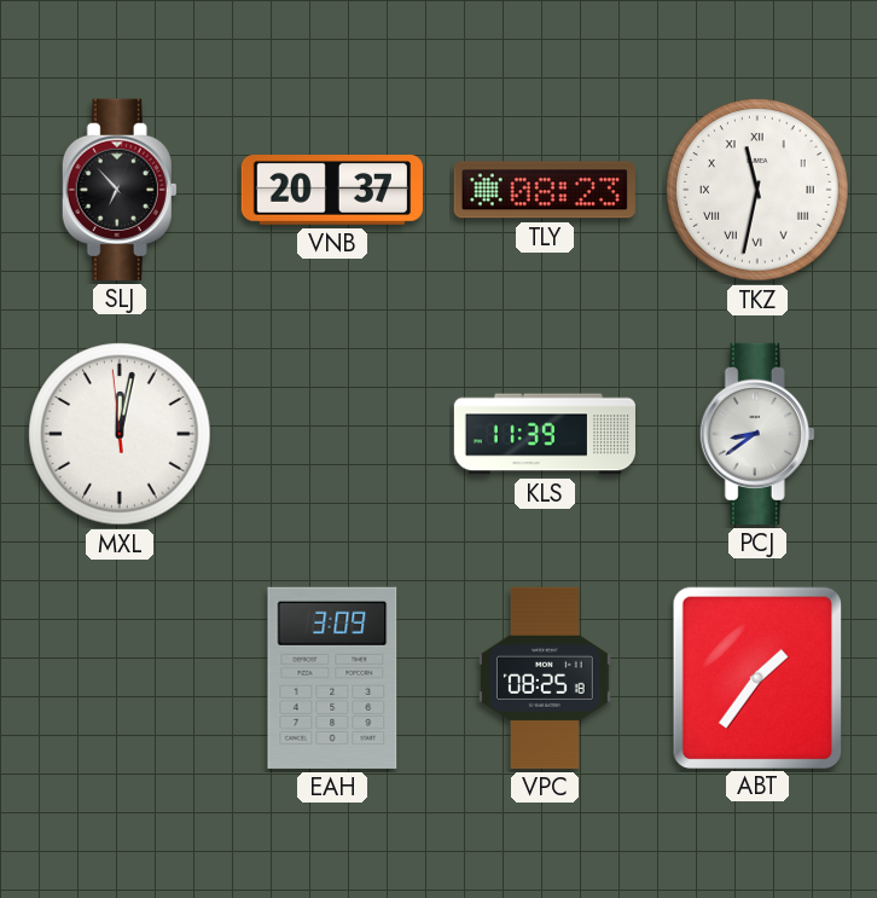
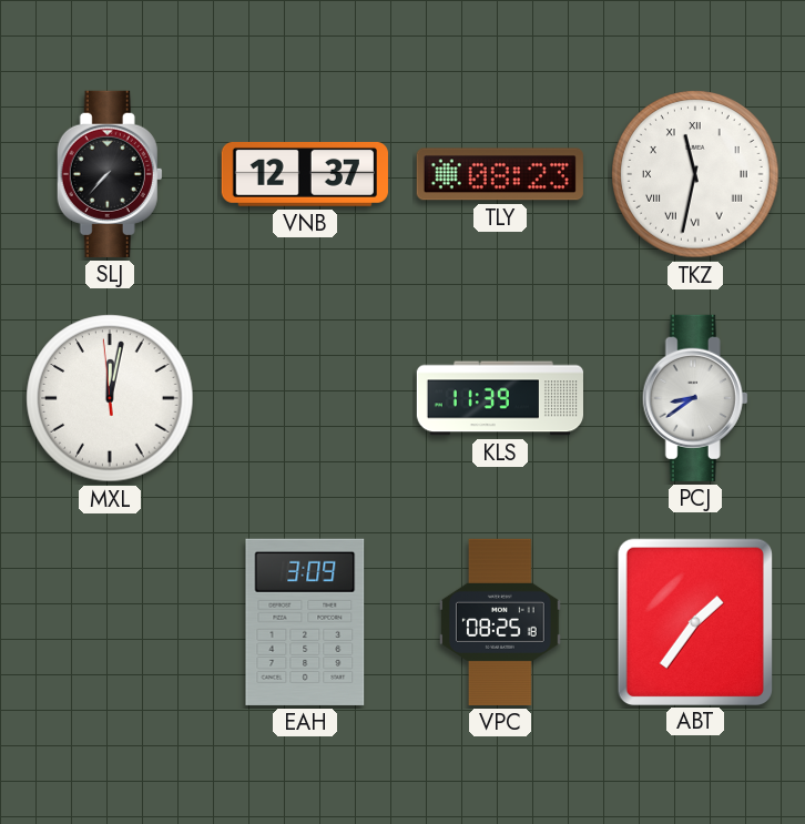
SLJ: 6:53 -> 7:37 (110, 174)
VNB: 20:37 -> 12:37 (305, 175)
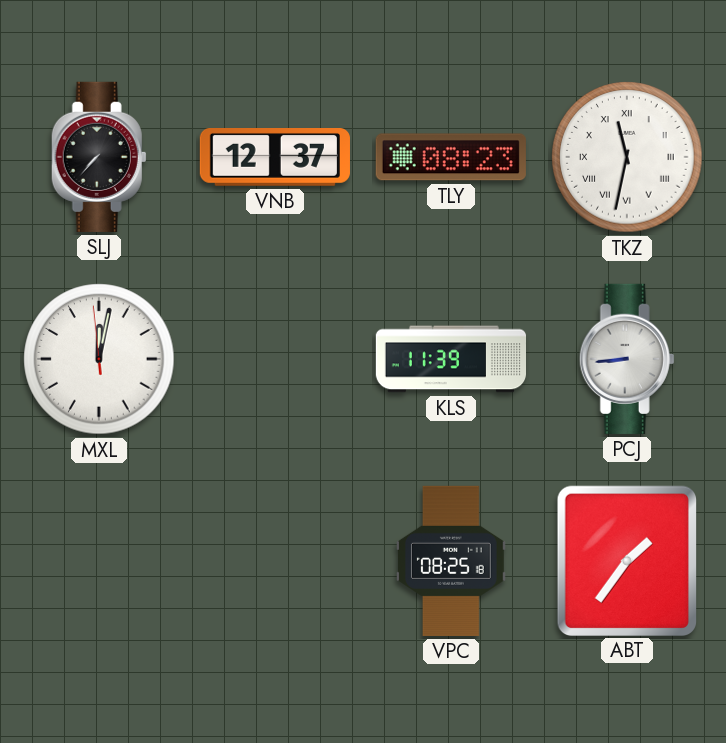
PCJ: 8:39 -> 8:44 (627, 359)
EAH: 3:09 -> none (305, 622)
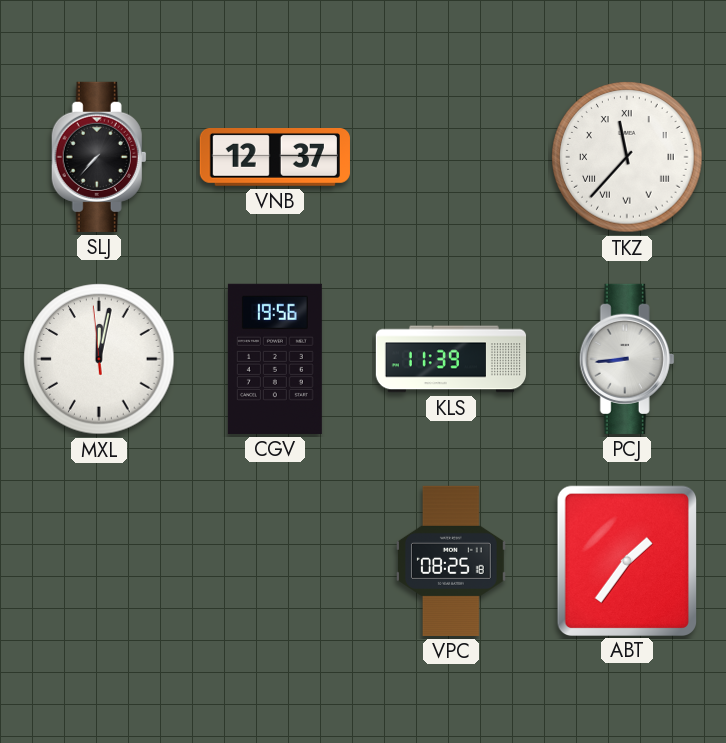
TLY: 08:23 -> none (451, 157)
TKZ: 11:32 -> 11:37 (627, 157)
CGV: none -> 19:56 (275, 359)
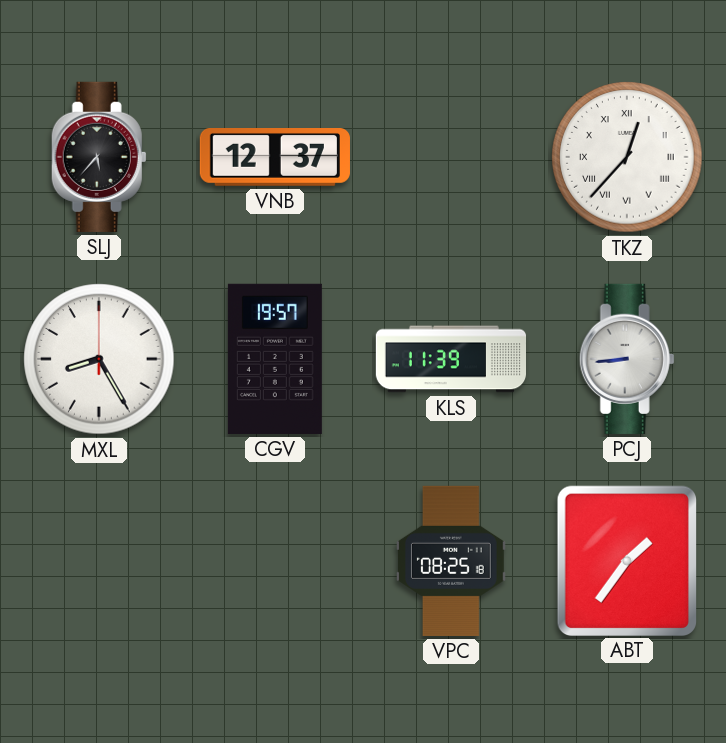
SLJ: 7:37 -> 5:37 (99, 157)
TKZ: 11:37 -> 12:37 (627, 157)
MXL: 12:01 -> 8:25 (99, 359)
CGV: 19:56 -> 19:57 (275, 359)
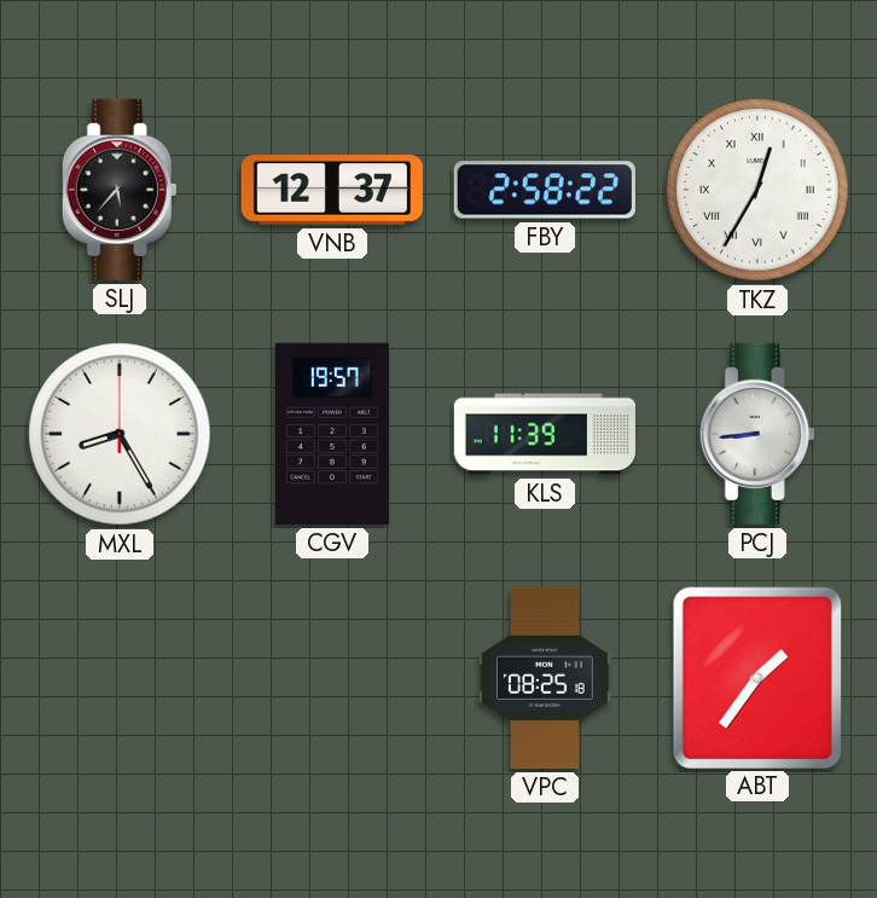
FBY: none -> 2:58 (545, 190)
TKZ: 12:37 -> 12:35 (757, 190)
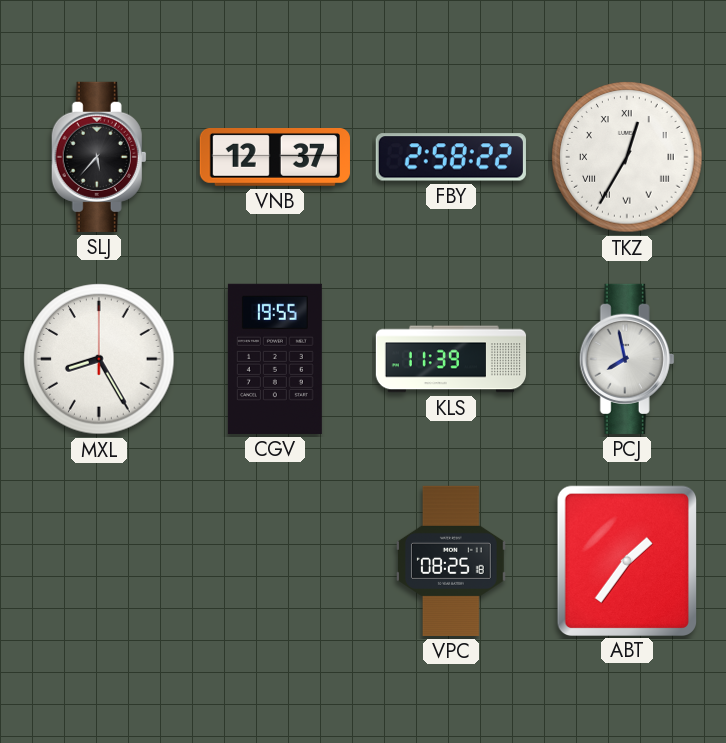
CGV: 19:57 -> 19:55 (275, 359)
PCJ: 8:44 -> 7:58 (627, 359)
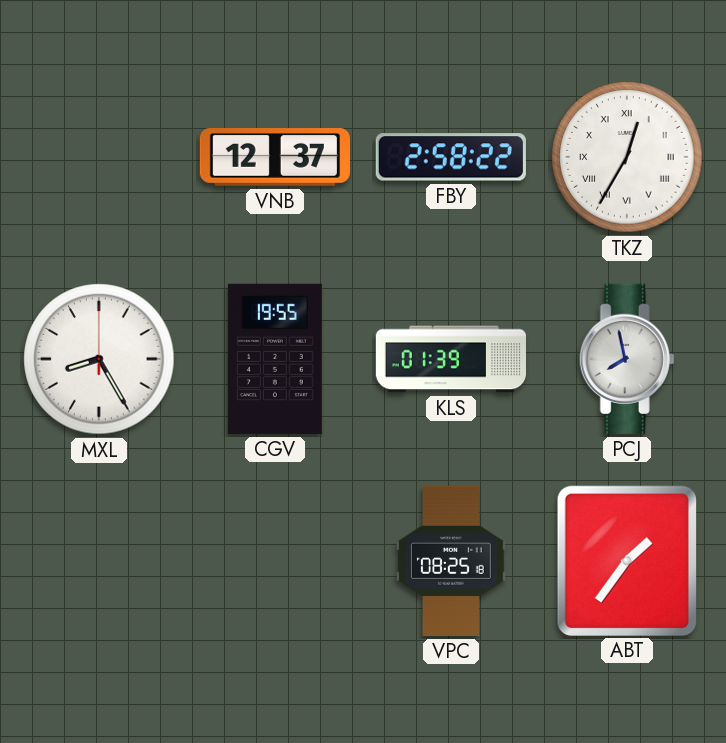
SLJ: 5:37 -> none (99, 157)
KLS: 11:39 -> 01:39 (450, 359)
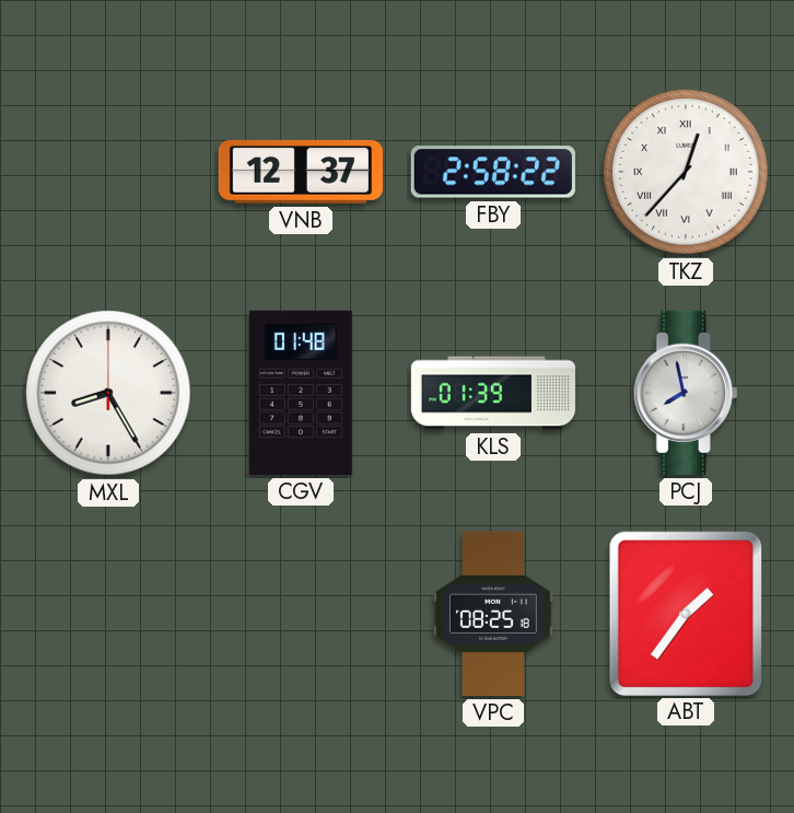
TKZ: 12:35 -> 12:37 (686, 172)
CGV: 19:55 -> 01:48 (301, 393)
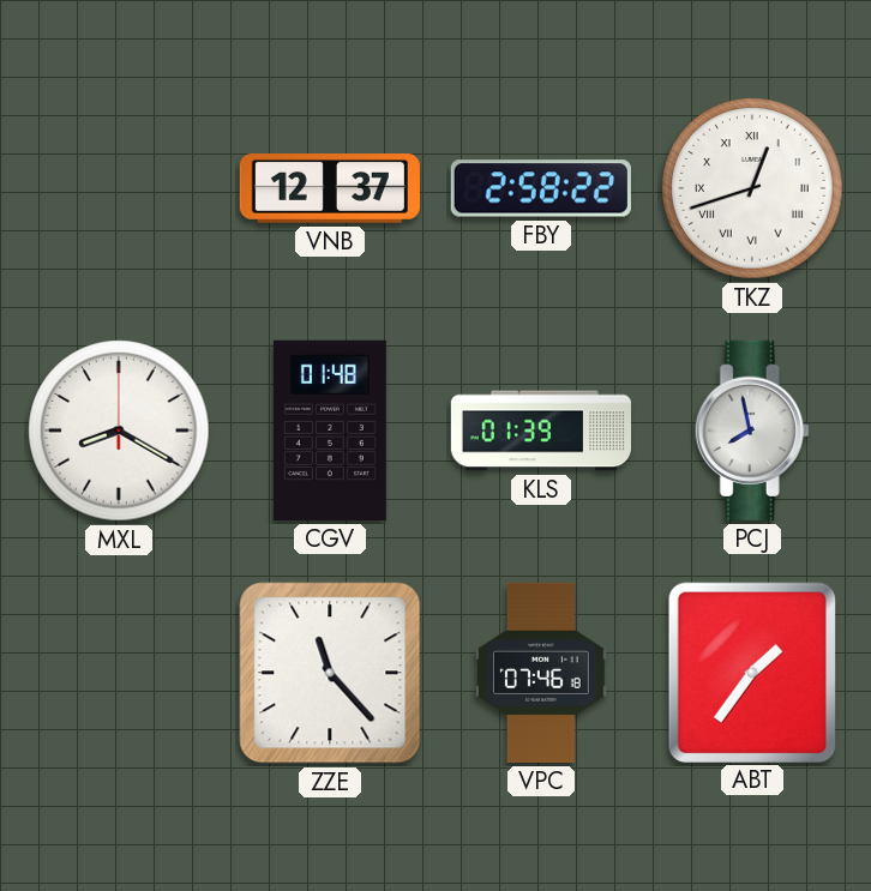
TKZ: 12:37 -> 12:42 (752, 188)
MXL: 8:25 -> 8:20 (119, 431)
ZZE: none -> 11:23 (330, 673)
VPC: 08:25 -> 07:46 (542, 673)
